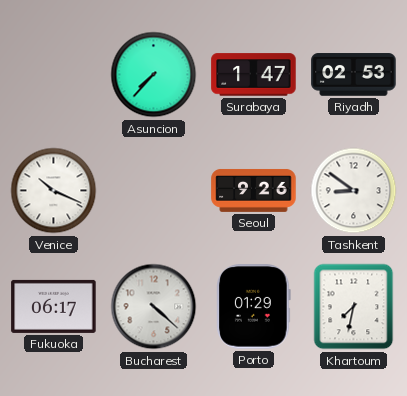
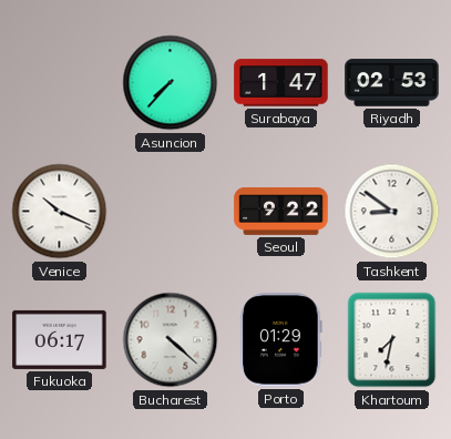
Seoul: 9:26 -> 9:22 (281, 211)
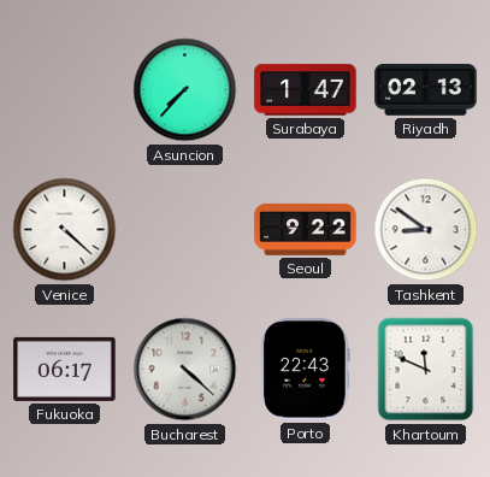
Riyadh: 02:53 -> 02:13 (426, 90)
Venice: 10:19 -> 4:22 (65, 230)
Porto: 01:29 -> 22:43 (306, 370)
Khartoum: 7:32 -> 11:49 (426, 370)
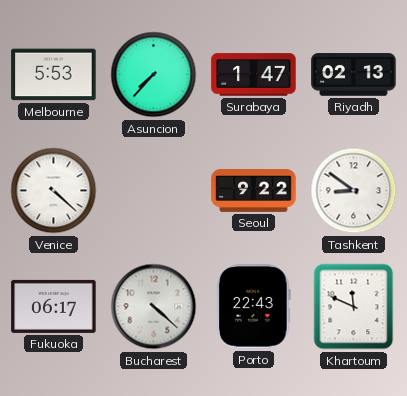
Melbourne: none -> 5:53 (54, 75)
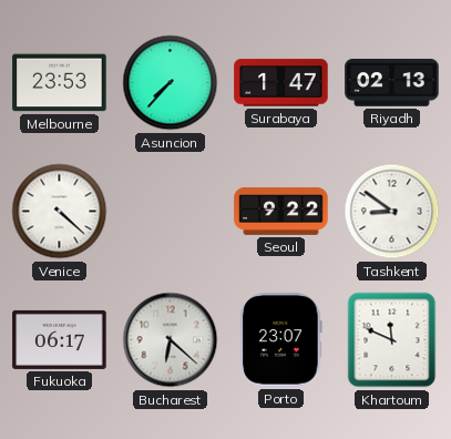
Melbourne: 5:53 -> 23:53 (60, 83)
Bucharest: 4:22 -> 6:22 (171, 340)
Porto: 22:43 -> 23:07 (281, 340)
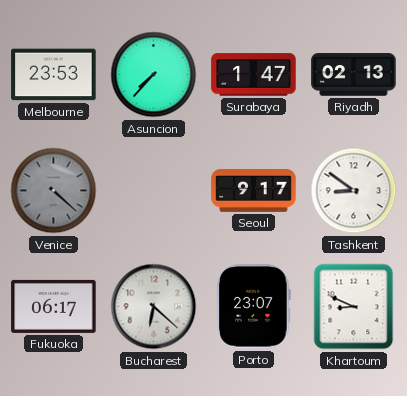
Venice dial: white -> grey (54, 191)
Seoul: 9:22 -> 9:17 (254, 190)
Khartoum: 11:49 -> 8:49 (354, 307)
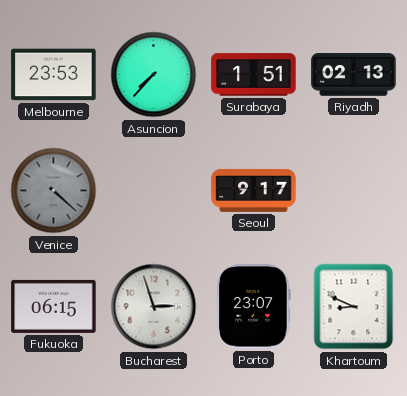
Surabaya: 1:47 -> 1:51 (254, 75)
Tashkent: 8:51 -> none (354, 191)
Fukuoka: 06:17 -> 06:15 (54, 306)
Bucharest: 6:22 -> 2:57 (154, 307)
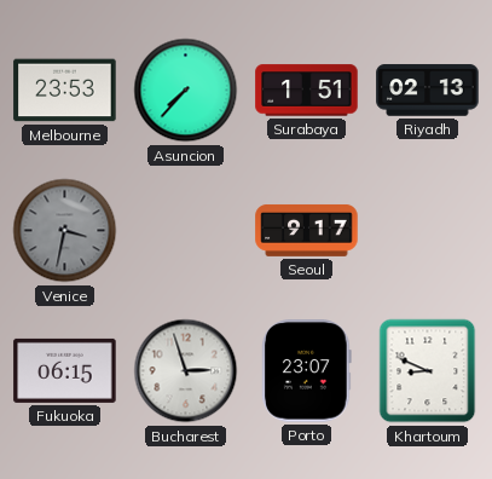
Venice: 4:22 -> 3:32 (65, 231)
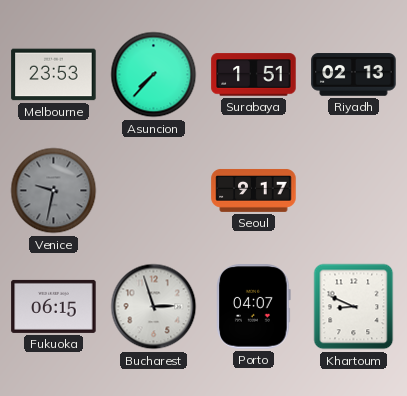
Venice: 3:32 -> 9:32 (54, 191)
Porto: 23:07 -> 04:07 (254, 307)
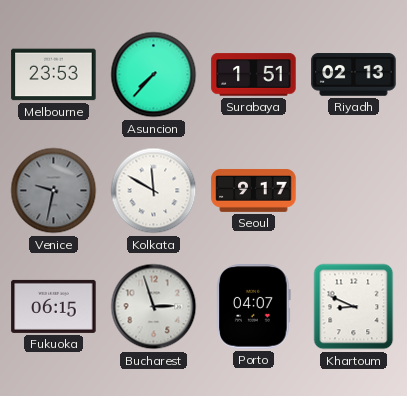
Kolkata: none -> 11:50 (154, 191)
